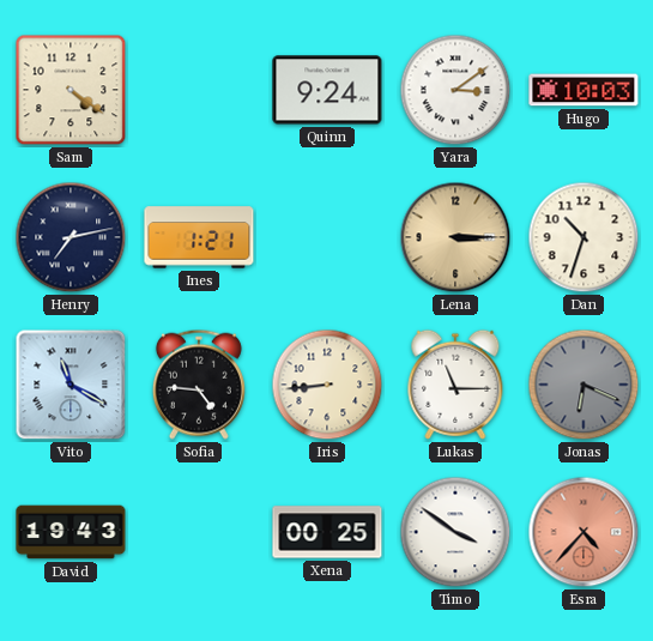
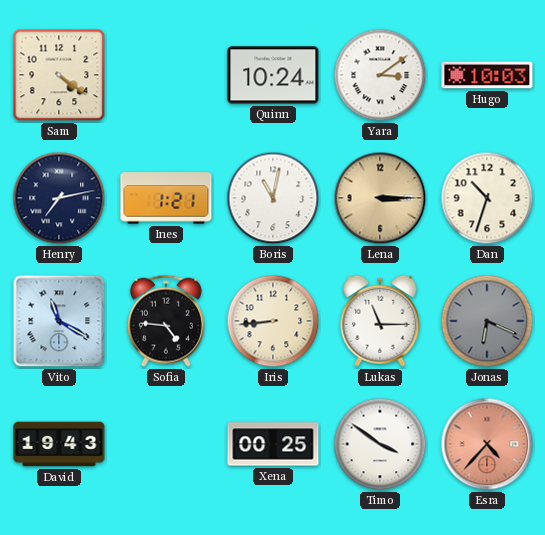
Quinn: 9:24 -> 10:24 (273, 75)
Boris: none -> 11:02 (273, 198)
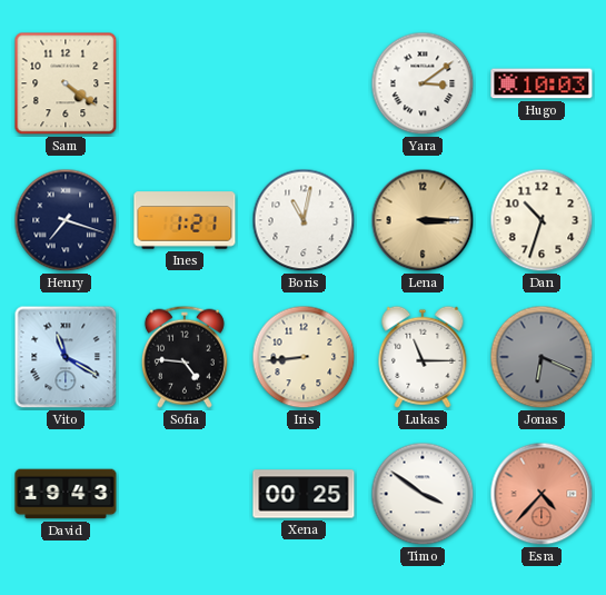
Quinn: 10:24 -> none (273, 75)
Henry: 7:13 -> 7:18 (66, 220)
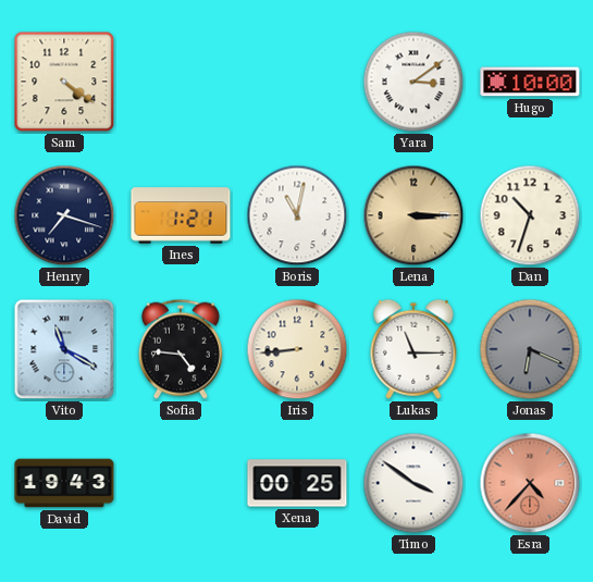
Hugo: 10:03 -> 10:00 (530, 82)
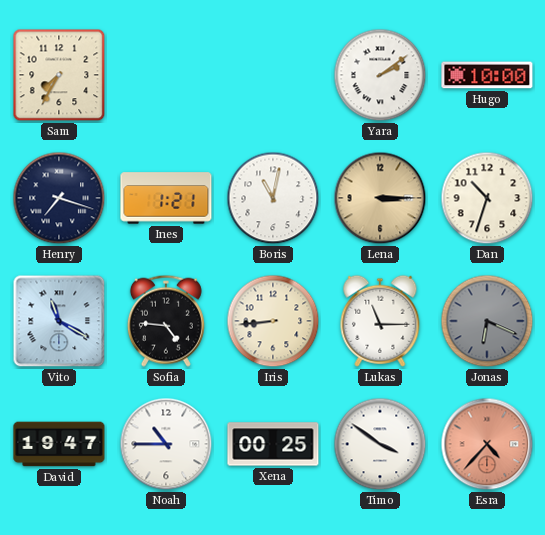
Sam: 4:21 -> 7:35 (59, 75)
Yara: 3:09 -> 2:09 (380, 75)
David: 19:43 -> 19:47 (59, 444)
Noah: none -> 10:45 (166, 444)
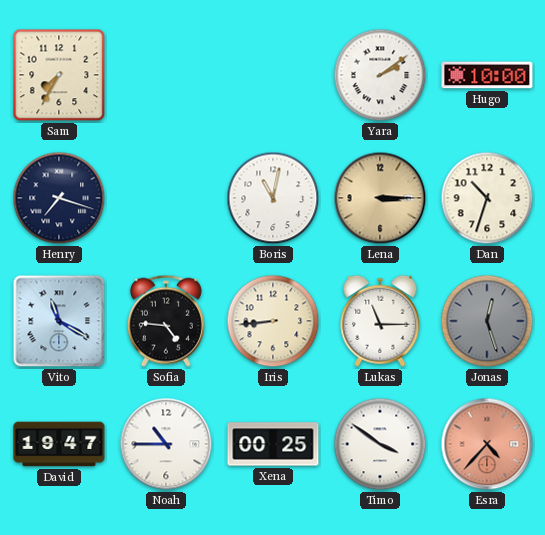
Ines: 1:21 -> none (166, 198)
Jonas: 6:19 -> 12:27 (487, 321)
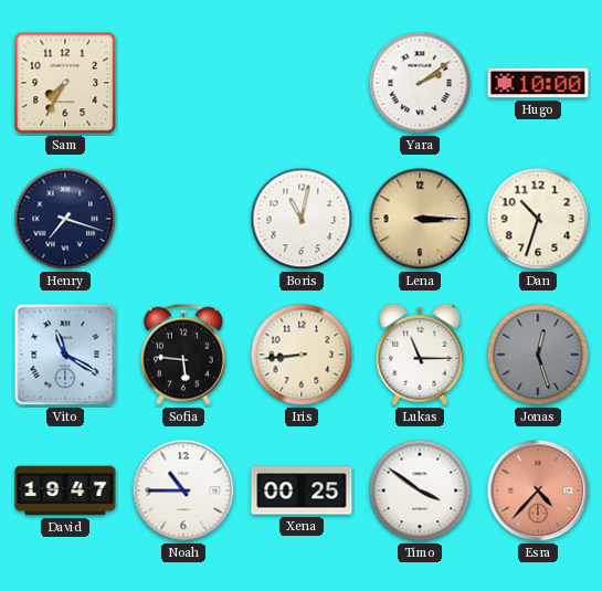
Sofia: 4:46 -> 5:46 (183, 355)
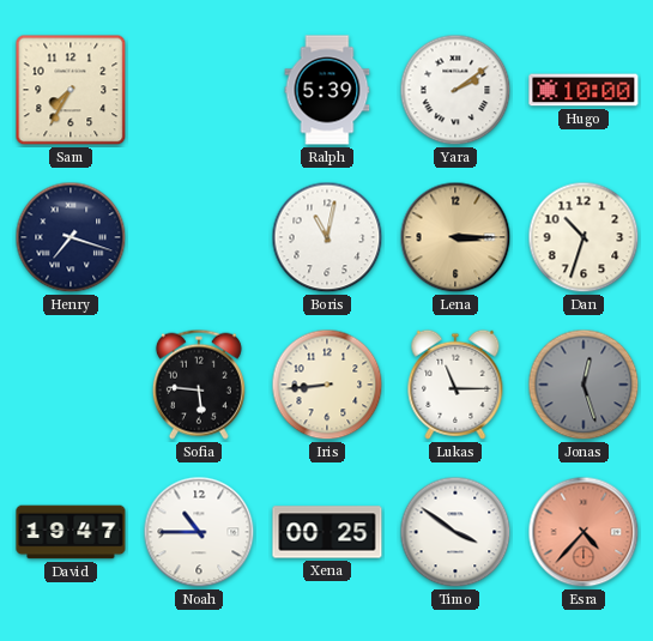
Ralph: none -> 5:39 (327, 90)
Vito: 11:20 -> none (65, 355)
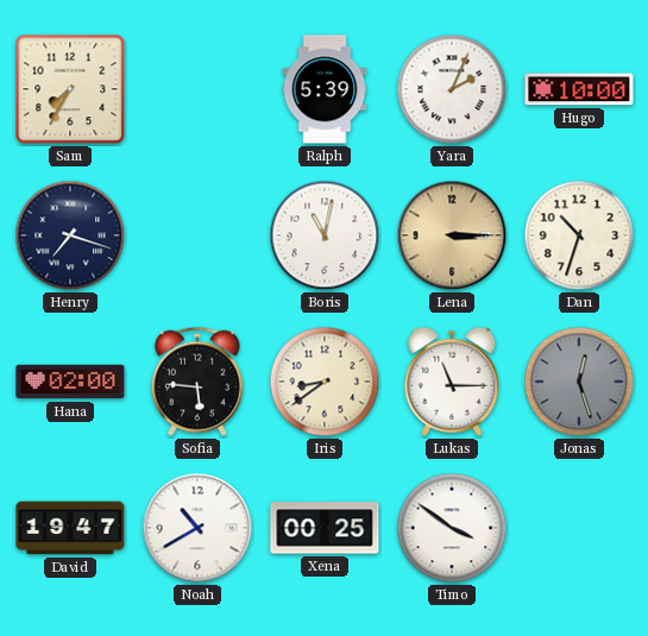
Yara: 2:09 -> 2:04 (452, 89)
Hana: none -> 02:00 (70, 382)
Iris: 8:44 -> 8:39 (325, 382)
Noah: 10:45 -> 10:40 (197, 528)
Esra: 4:37 -> none (584, 532)
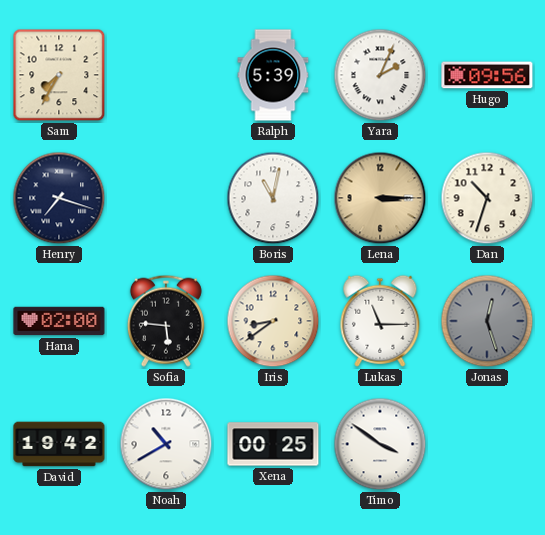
Hugo: 10:00 -> 09:56 (487, 75)
David: 19:47 -> 19:42 (59, 444)
